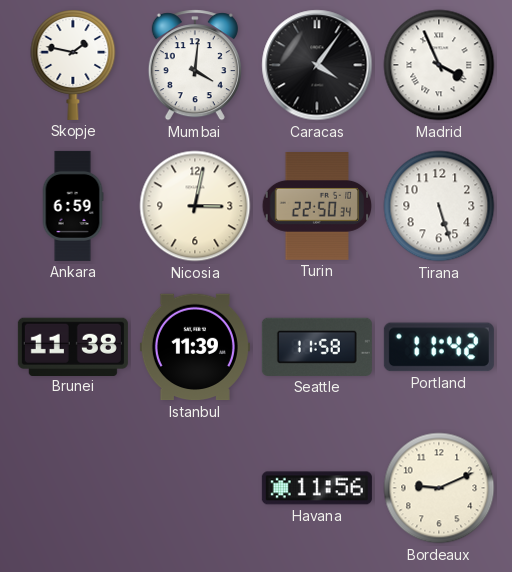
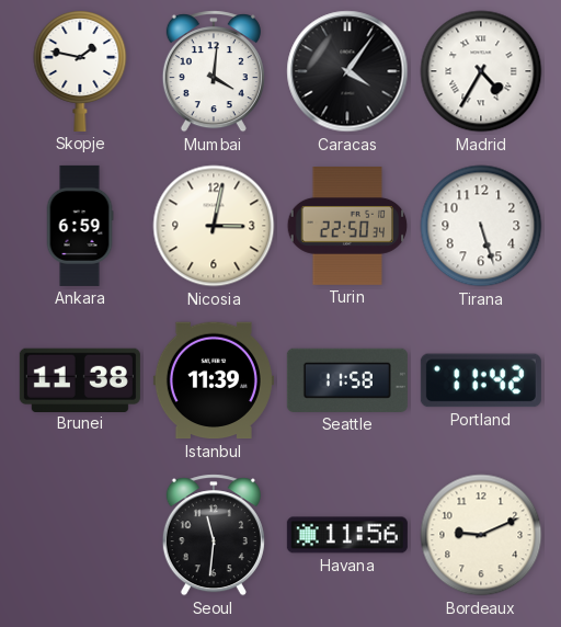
Madrid: 3:56 -> 4:35 (481, 71)
Seoul: none -> 11:31 (214, 535)
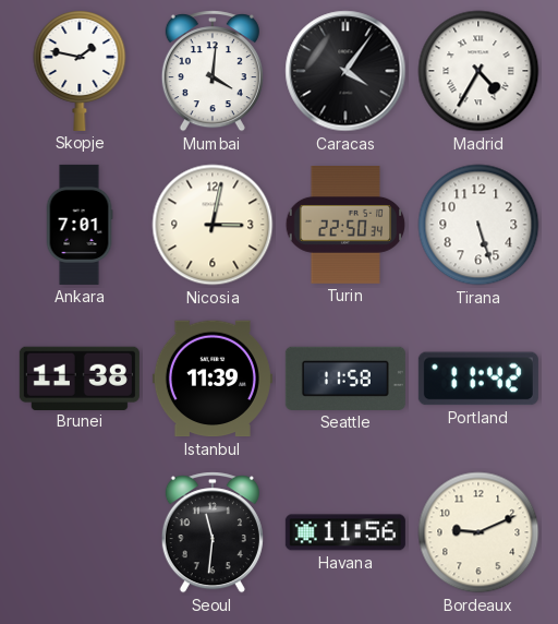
Ankara: 6:59 -> 7:01 (80, 225)
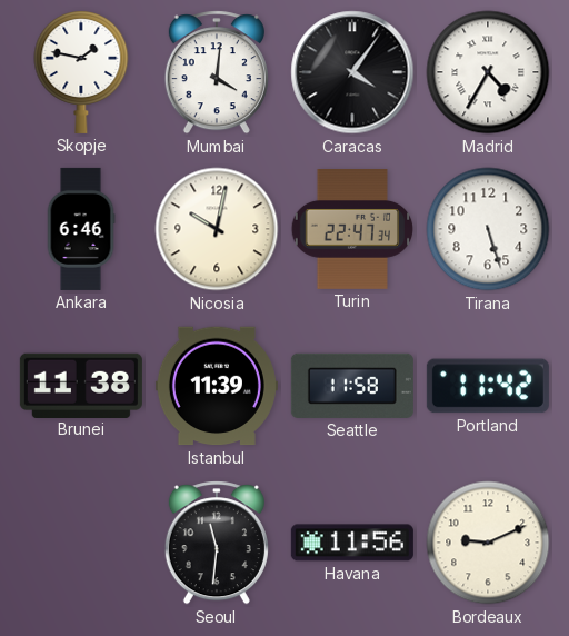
Ankara: 7:01 -> 6:46 (81, 229)
Nicosia: 3:02 -> 10:02 (217, 229)
Turin: 22:50 -> 22:47 (352, 230)
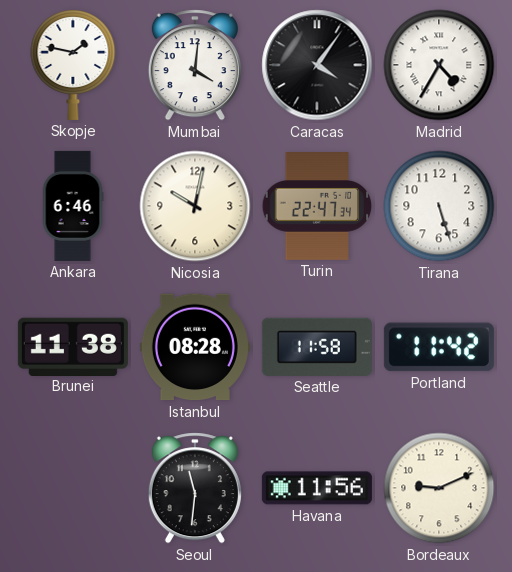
Istanbul: 11:39 -> 08:28 (195, 347)
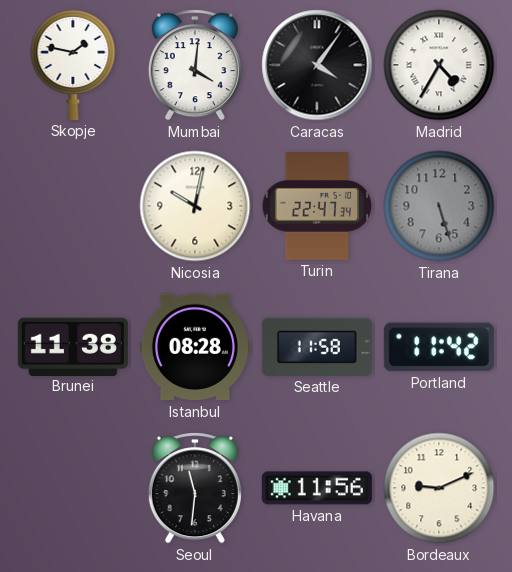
Ankara: 6:46 -> none (73, 206)
Tirana dial: white -> grey (439, 206)
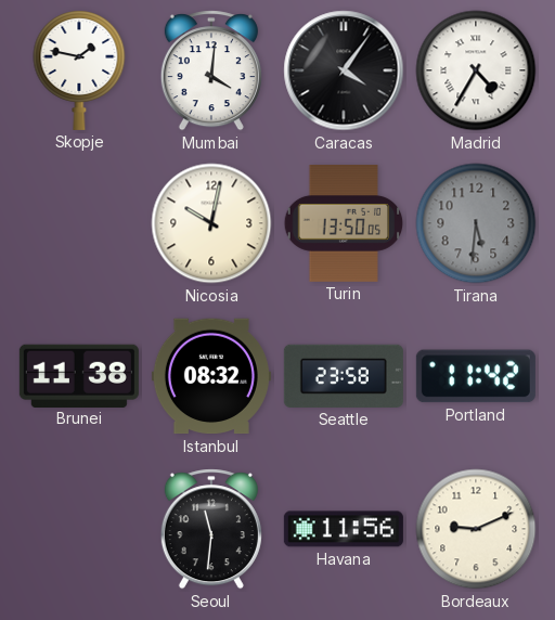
Turin: 22:47 -> 13:50 (344, 224)
Tirana: 5:27 -> 5:31 (476, 223)
Istanbul: 08:28 -> 08:32 (211, 376)
Seattle: 11:58 -> 23:58 (344, 376)
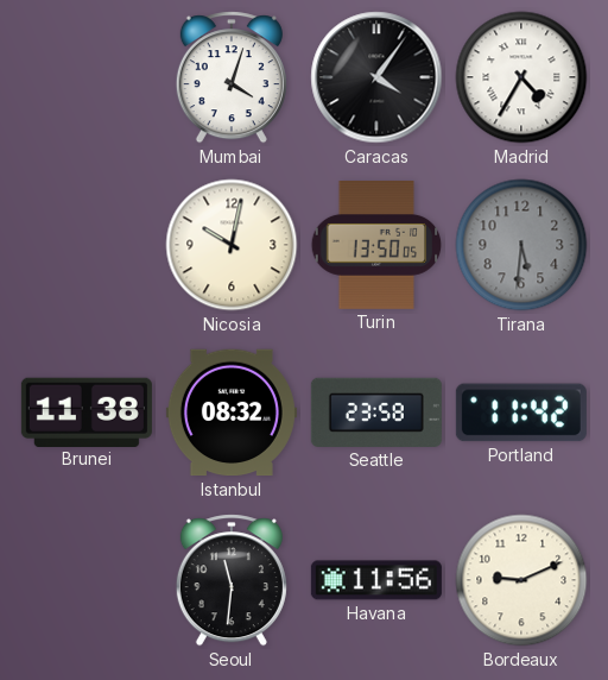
Skopje: 1:47 -> none (79, 70)
Mumbai: 4:01 -> 4:03 (232, 77)
